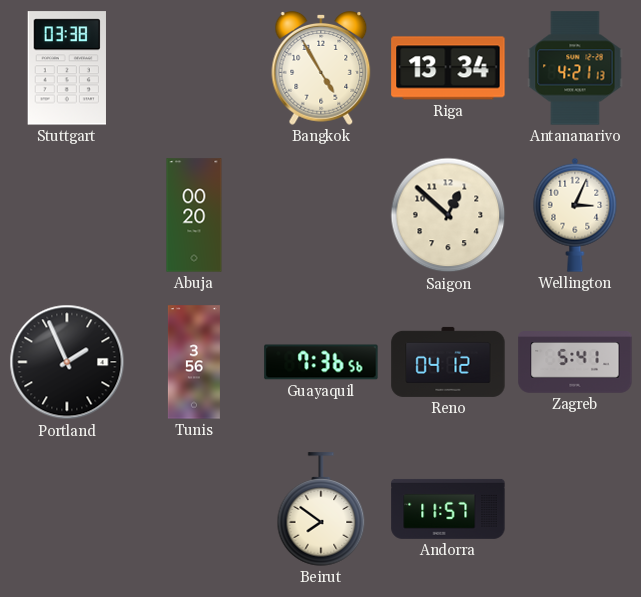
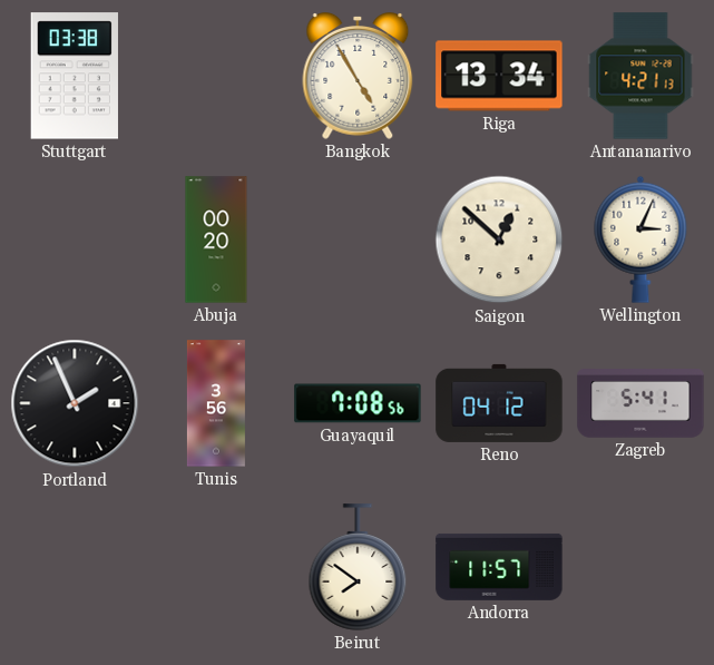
Guayaquil: 7:36 -> 7:08 (358, 403)
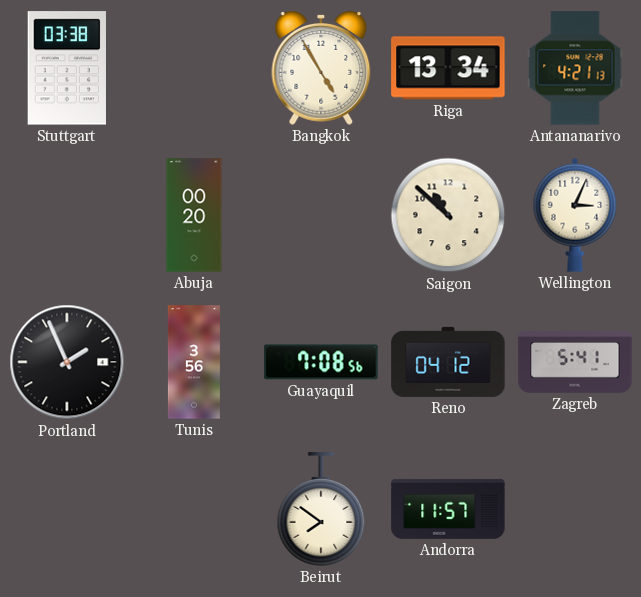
Saigon: 12:52 -> 10:52 (448, 215)
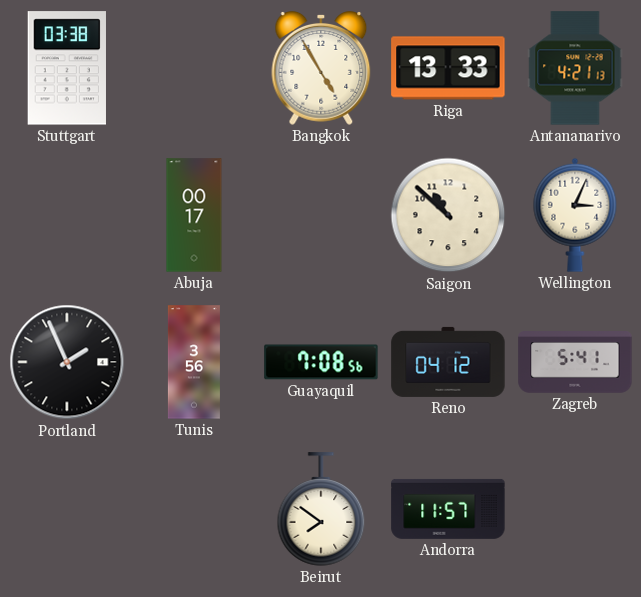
Riga: 13:34 -> 13:33 (448, 68)
Abuja: 00:20 -> 00:17 (194, 215)
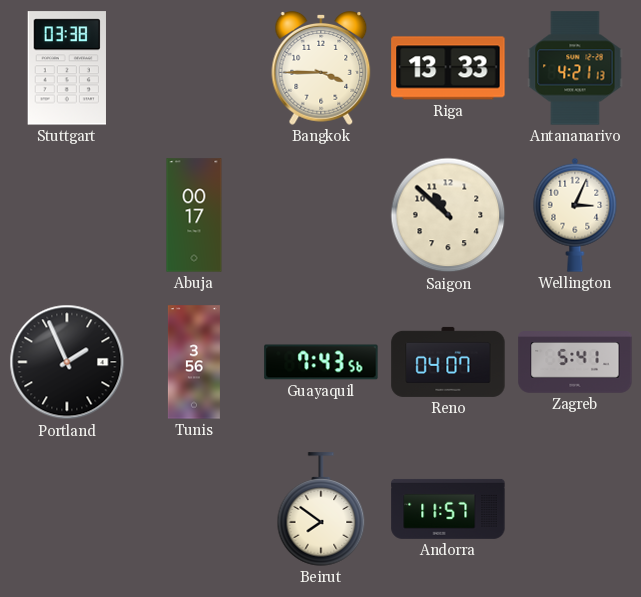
Bangkok: 4:55 -> 3:45 (321, 69)
Guayaquil: 7:08 -> 7:43 (321, 362)
Reno: 04:12 -> 04:07 (448, 362)
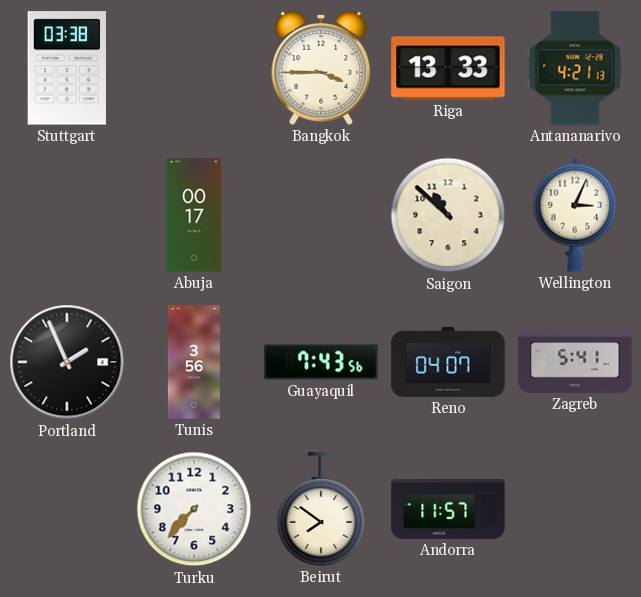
Turku: none -> 7:37 (194, 509)
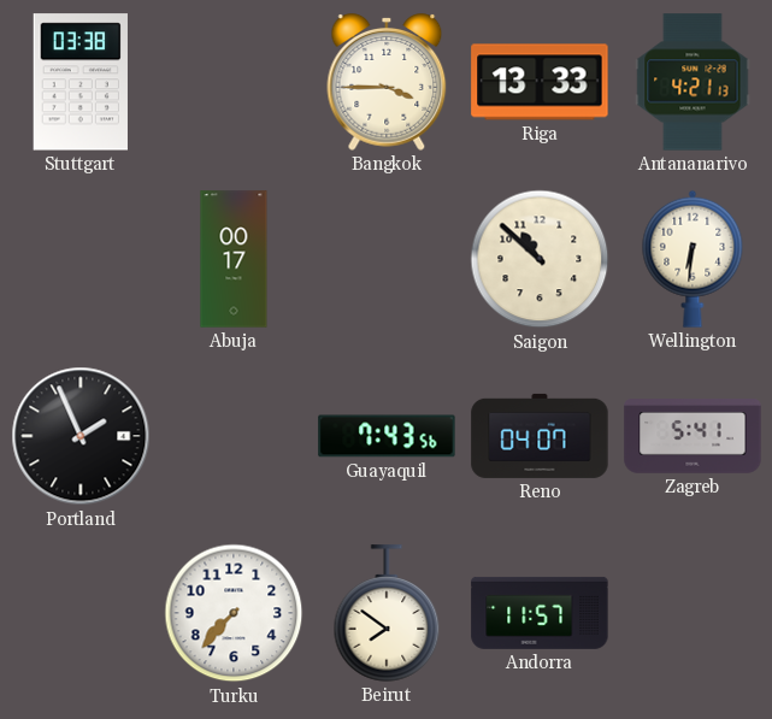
Wellington: 3:04 -> 6:31 (693, 259)
Tunis: 3:56 -> none (194, 362)
